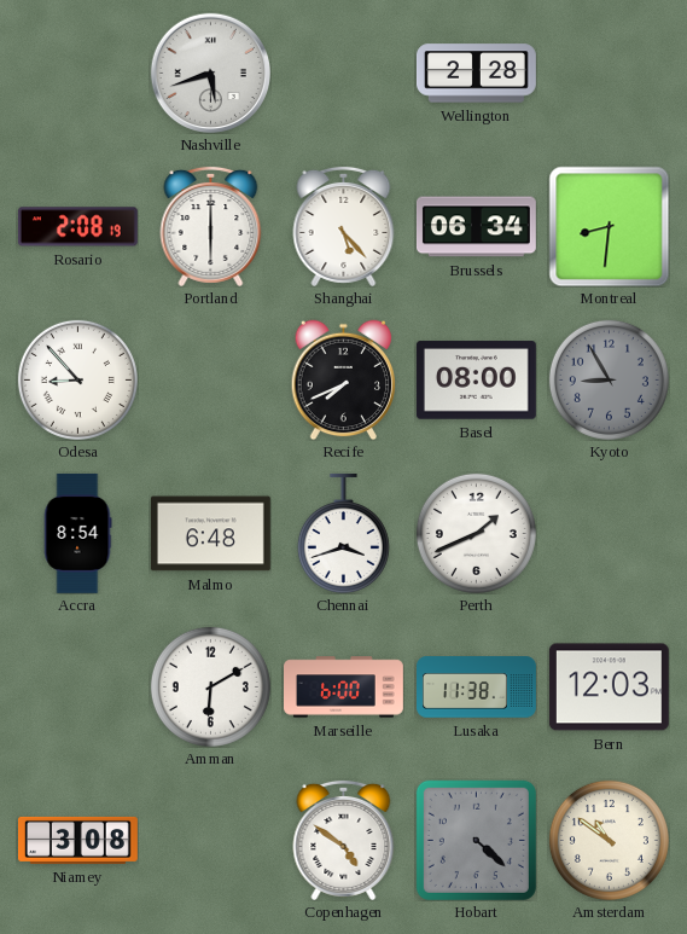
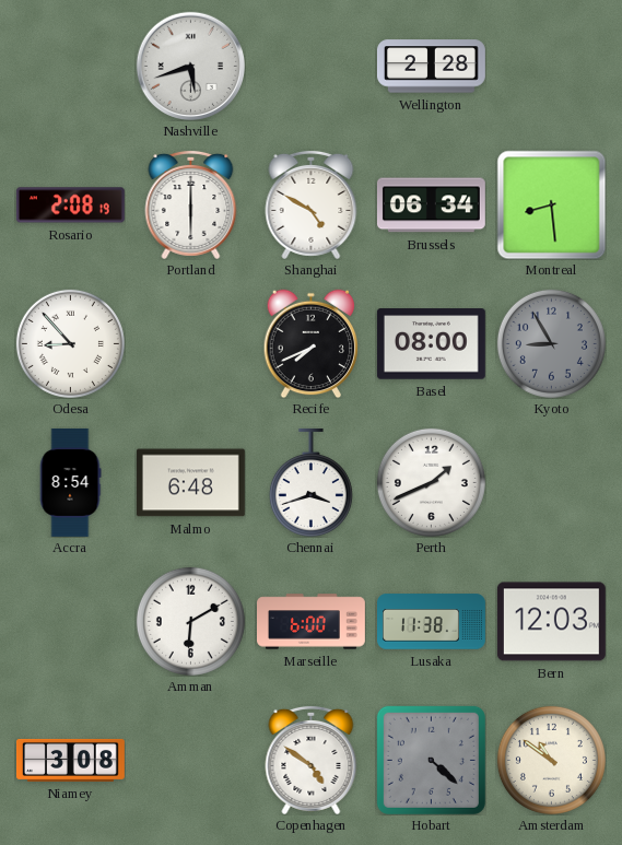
Shanghai: 5:23 -> 4:50 (312, 204)
Montreal: 8:31 -> 8:29 (551, 204)
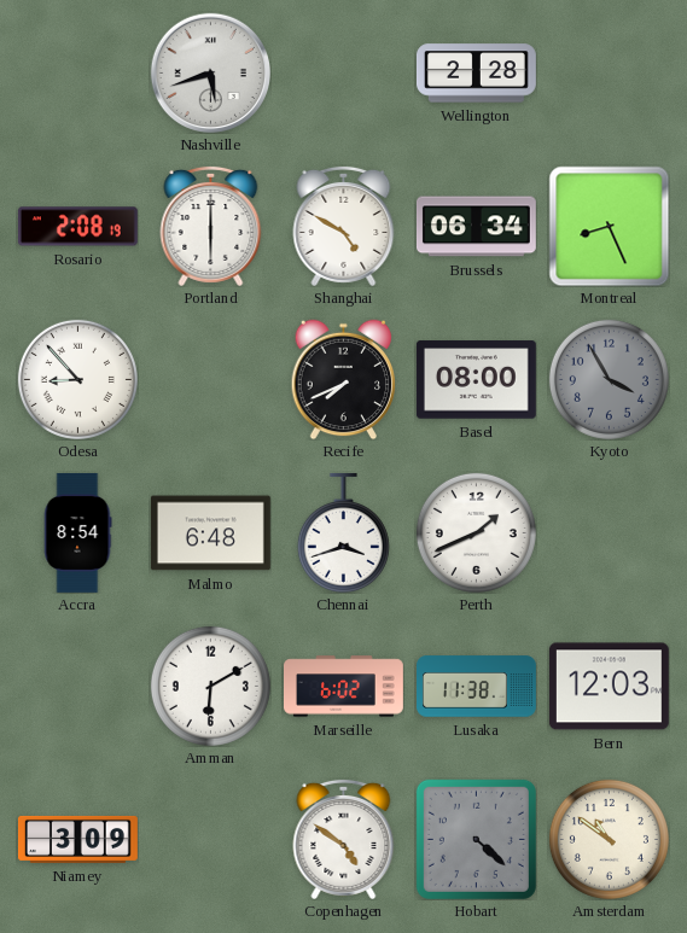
Montreal: 8:29 -> 8:26 (609, 226)
Kyoto: 8:55 -> 3:55 (609, 379)
Marseille: 6:00 -> 6:02 (344, 687)
Niamey: 3:08 -> 3:09 (78, 839)
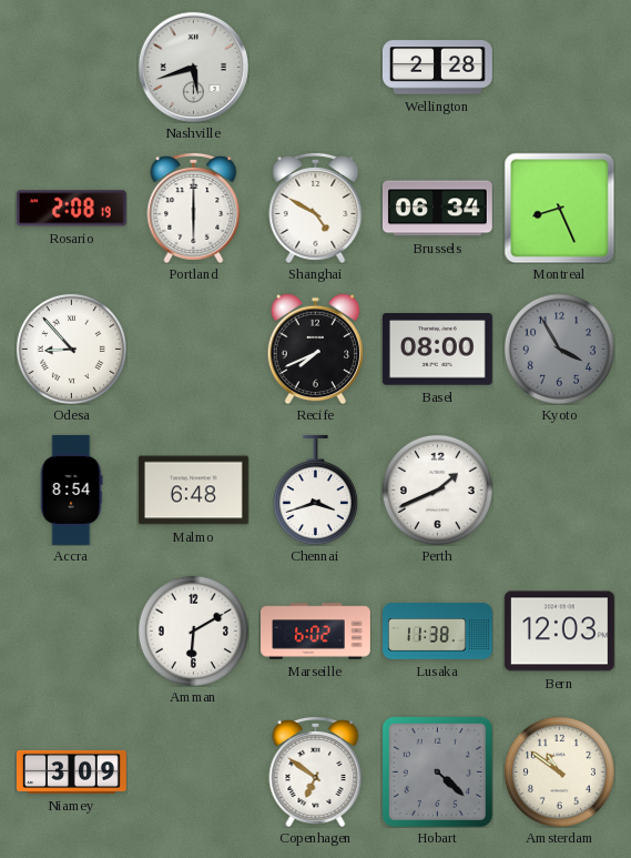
Copenhagen: 4:51 -> 6:51 (316, 771)
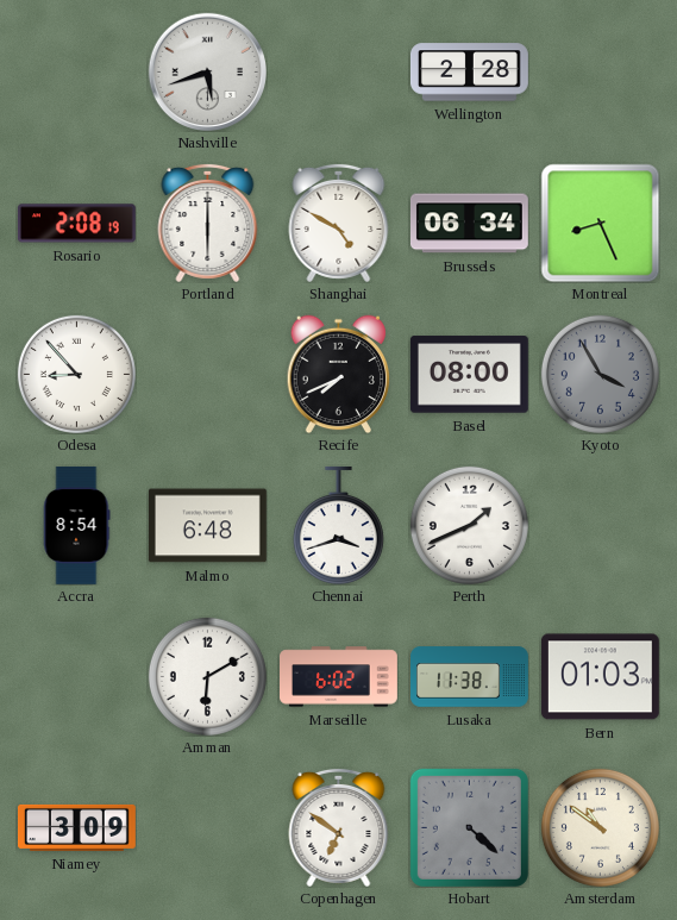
Bern: 12:03 -> 01:03 (600, 677)
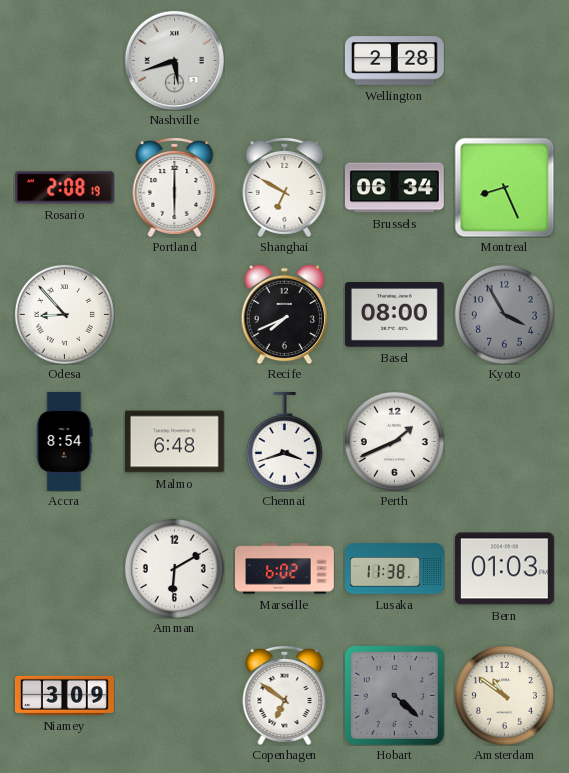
Shanghai: 4:50 -> 6:50 (285, 187)
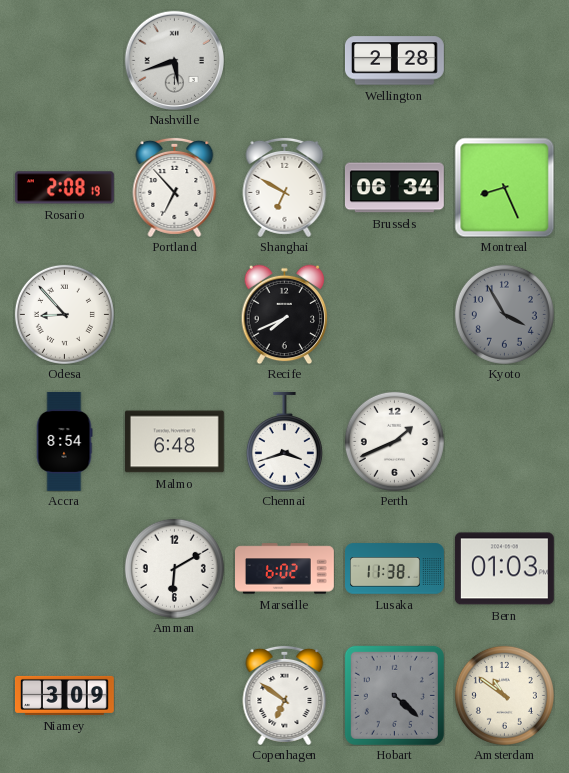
Portland: 6:00 -> 6:53 (175, 187)
Basel: 08:00 -> none (394, 315)
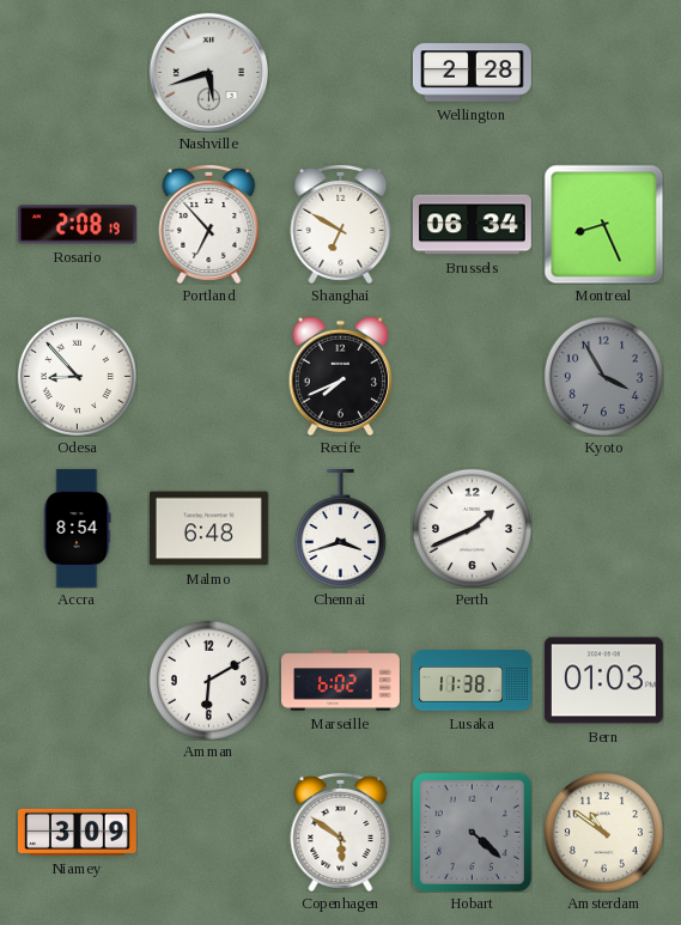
Copenhagen: 6:51 -> 5:51 (341, 832)
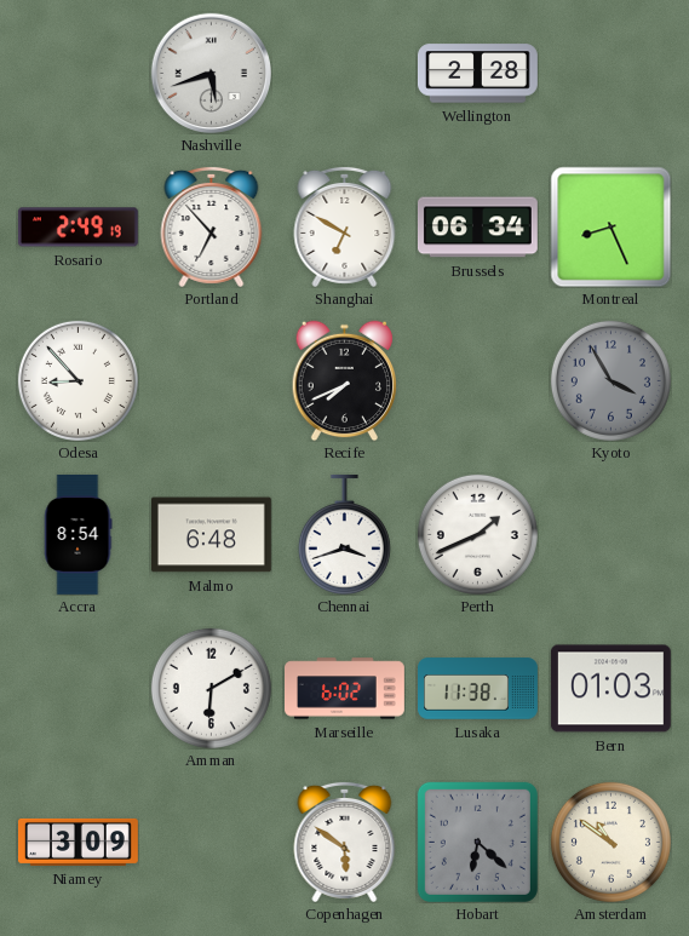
Rosario: 2:08 -> 2:49 (77, 228)
Hobart: 4:22 -> 6:22 (477, 842)
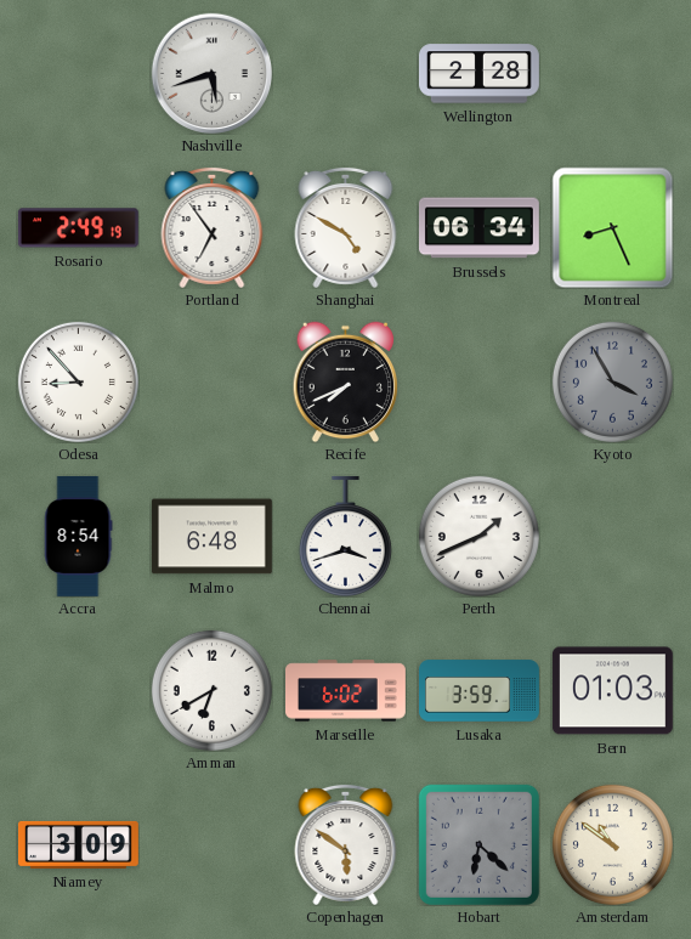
Portland: 6:53 -> 6:54 (213, 227)
Shanghai: 6:50 -> 4:50 (346, 227)
Amman: 6:10 -> 6:40 (211, 690)
Lusaka: 11:38 -> 3:59 (480, 691)
